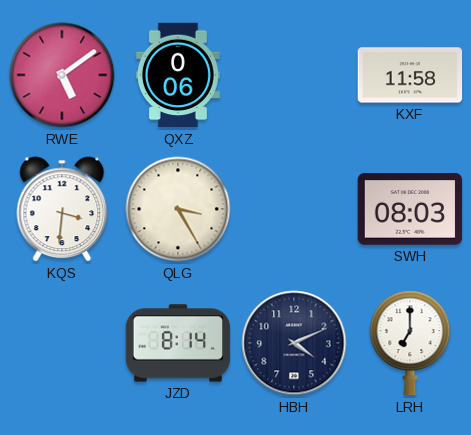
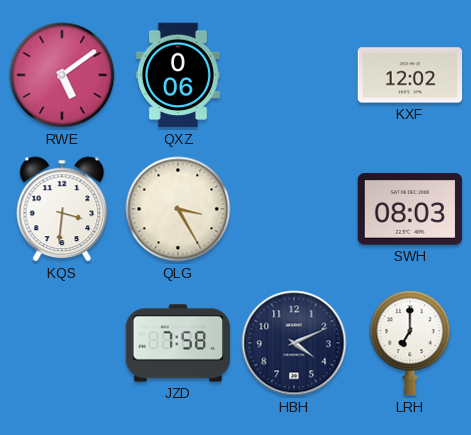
KXF: 11:58 -> 12:02 (410, 75)
JZD: 8:14 -> 7:58 (178, 343)
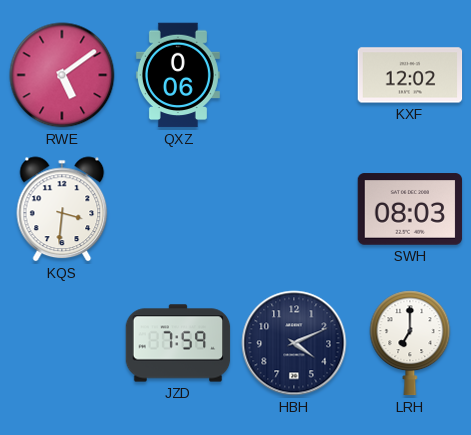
QLG: 3:25 -> none (178, 209)
JZD: 7:58 -> 7:59 (178, 343)
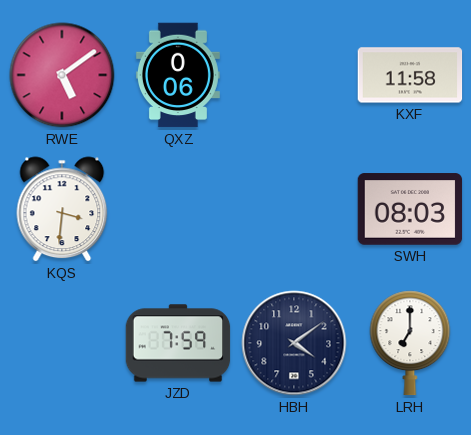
KXF: 12:02 -> 11:58 (410, 75)
HBH: 4:11 -> 4:09 (294, 343)
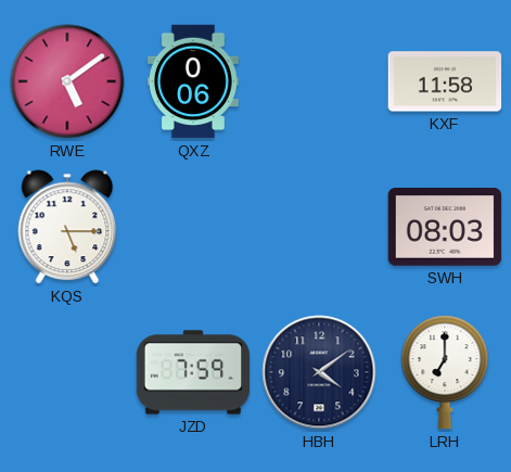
KQS: 3:31 -> 5:15 (67, 227)
